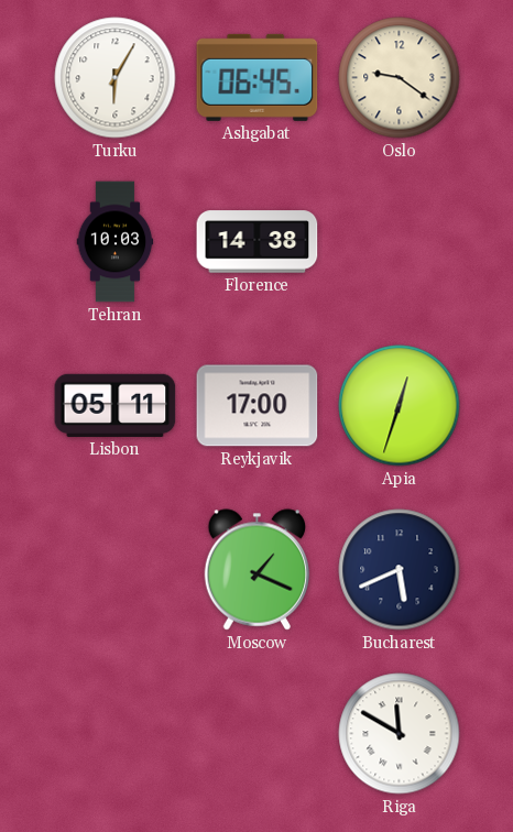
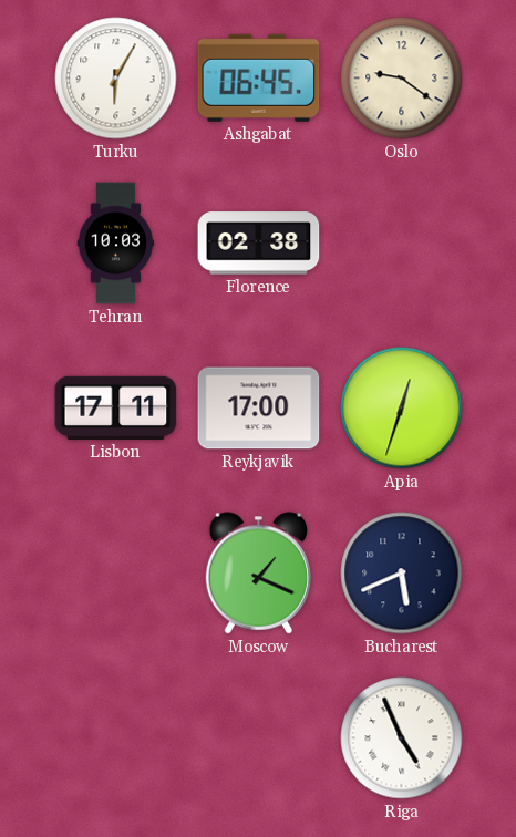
Florence: 14:38 -> 02:38 (259, 244)
Lisbon: 05:11 -> 17:11 (116, 407)
Riga: 11:50 -> 4:56 (402, 738)
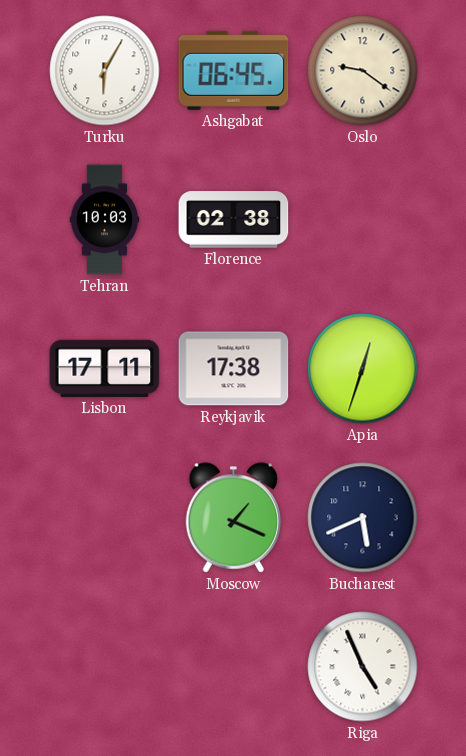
Reykjavik: 17:00 -> 17:38 (234, 369)
